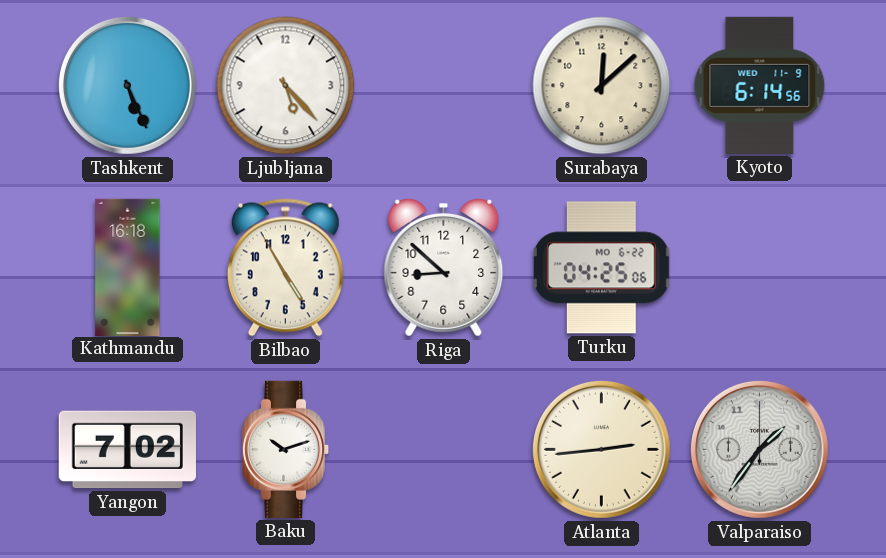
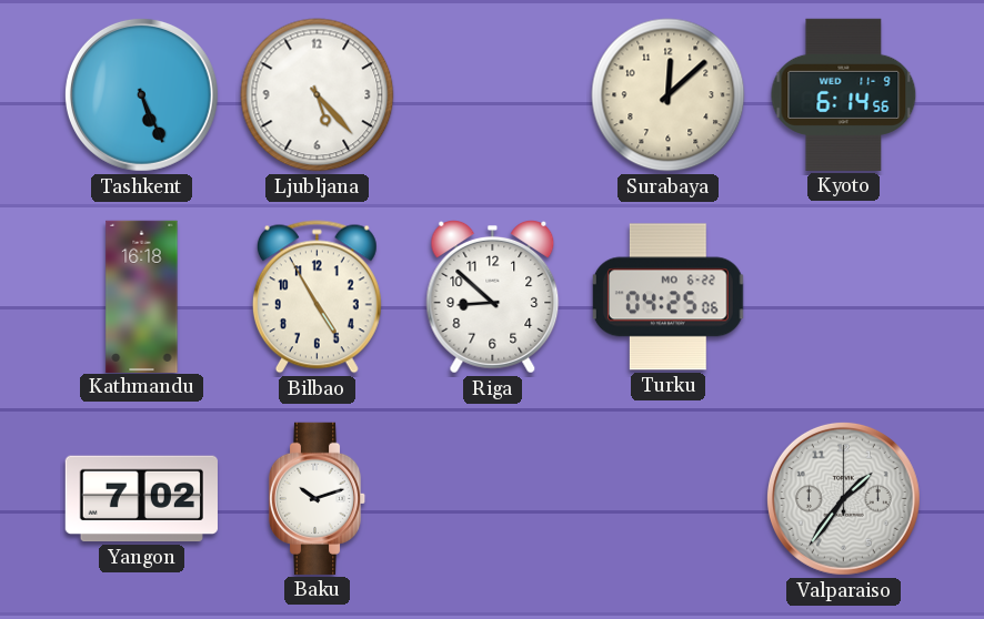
Atlanta: 2:44 -> none (601, 449)
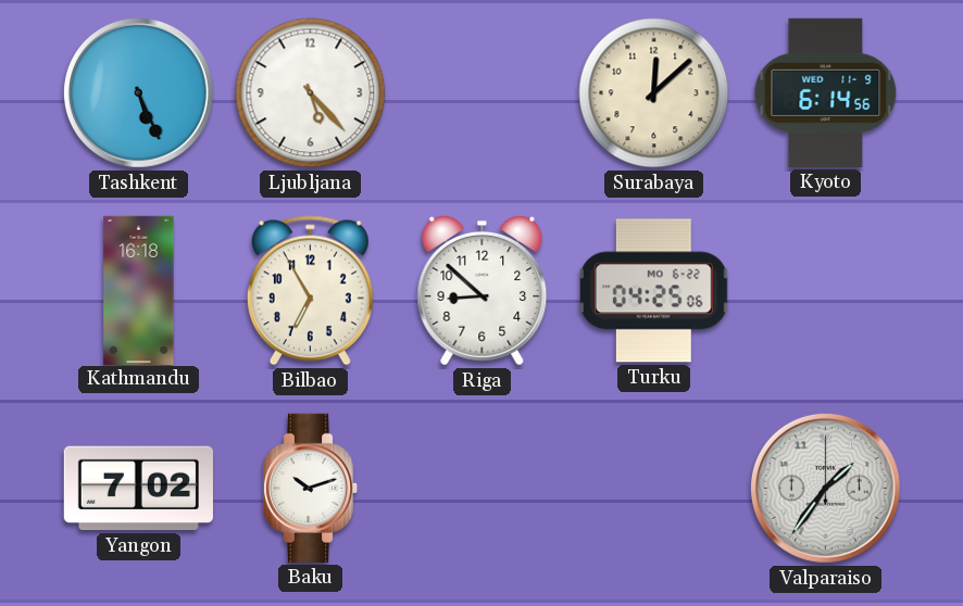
Bilbao: 4:55 -> 6:55 (310, 291)
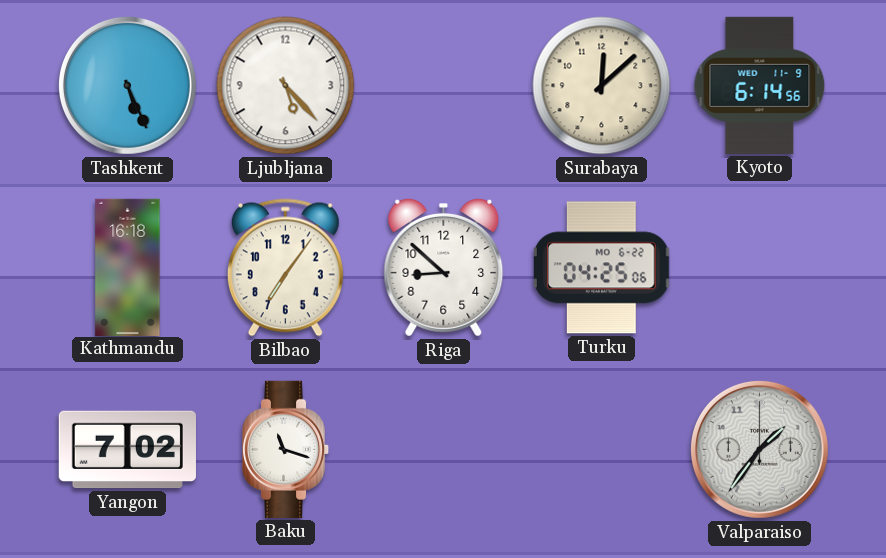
Bilbao: 6:55 -> 7:06 (285, 268)
Baku: 10:12 -> 11:18 (286, 449)
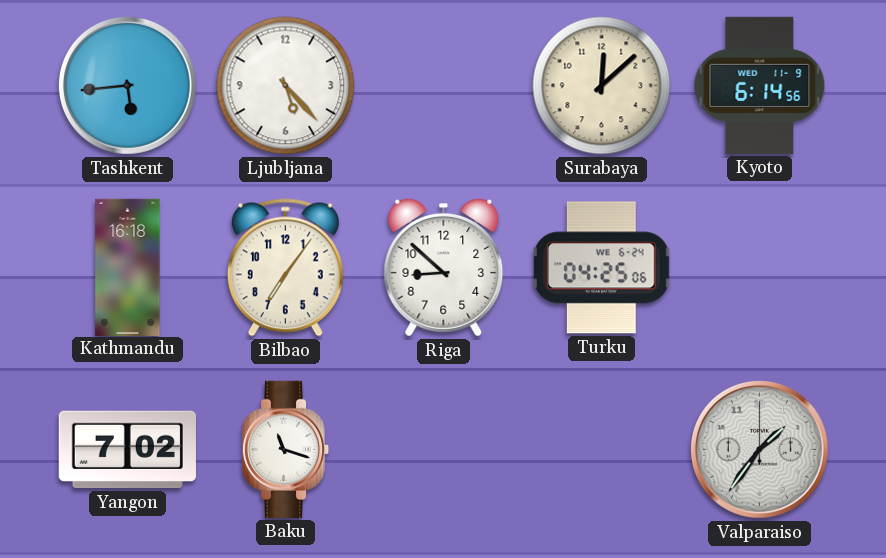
Tashkent: 5:26 -> 5:44 (127, 85)
Turku date: MO 6-22 -> WE 6-24 (601, 268)
